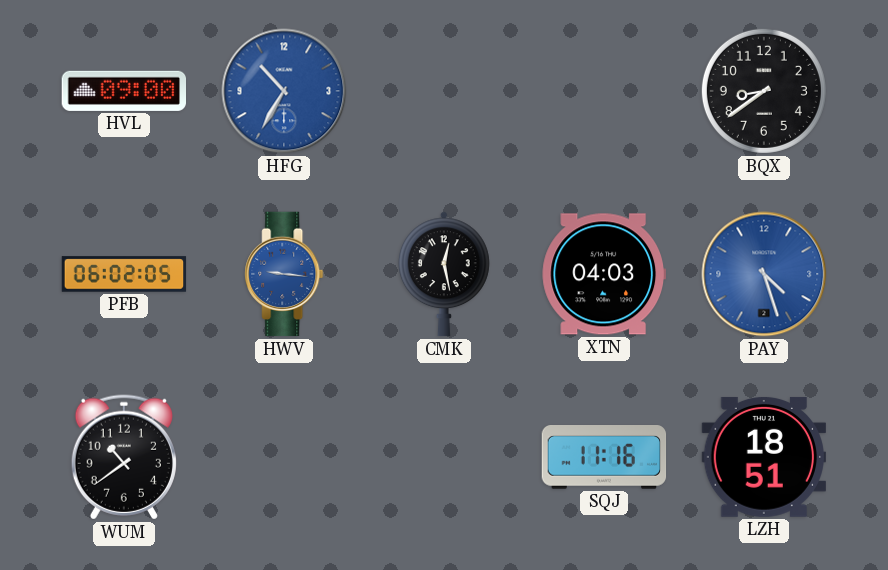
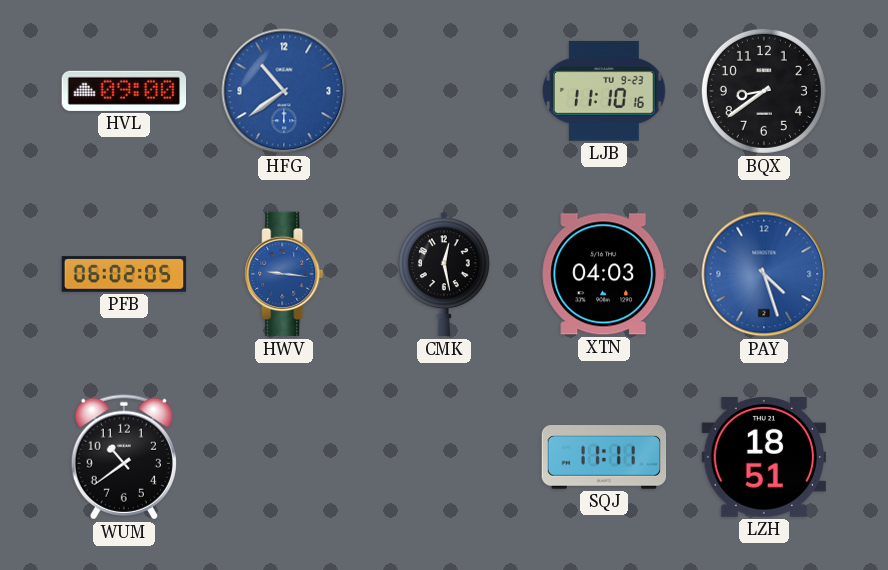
HFG: 10:35 -> 10:39 (284, 91)
LJB: none -> 11:10 (605, 91)
SQJ: 11:16 -> 11:11 (604, 458)
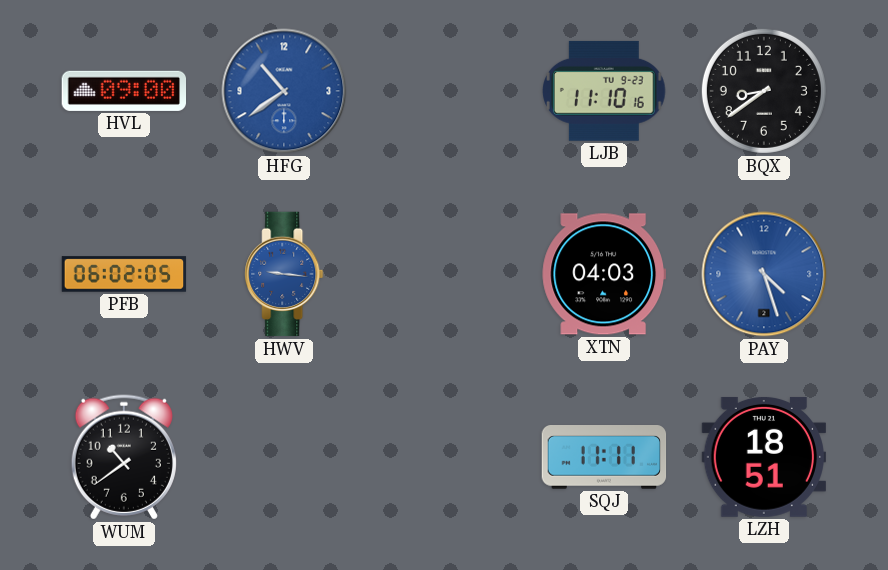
CMK: 12:28 -> none (444, 274)
